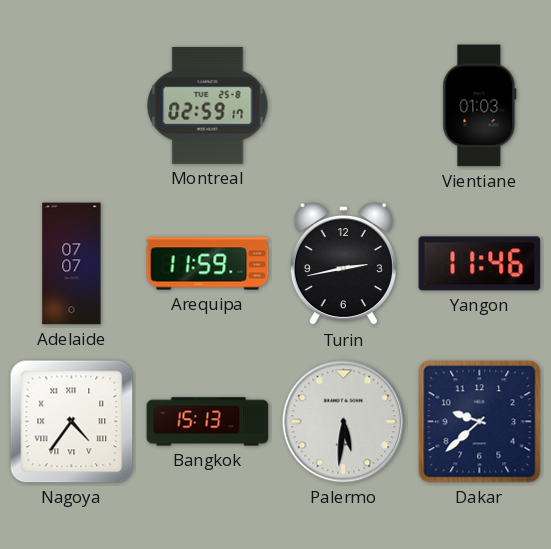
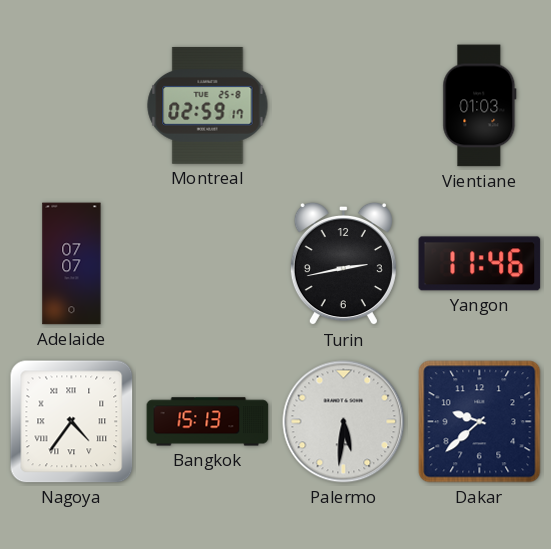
Arequipa: 11:59 -> none (208, 264)
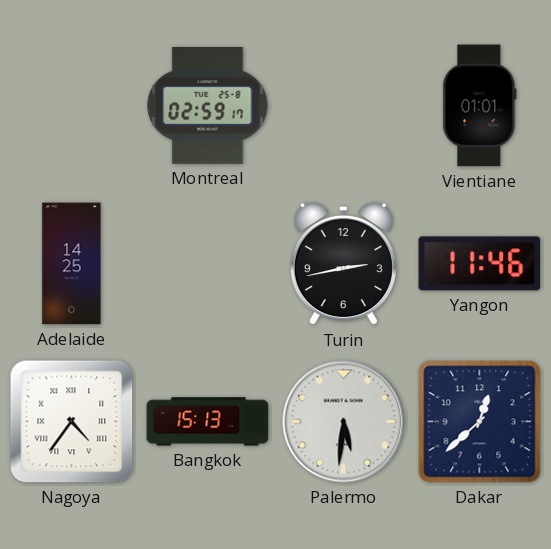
Vientiane: 01:03 -> 01:01 (480, 106)
Adelaide: 07:07 -> 14:25 (72, 264)
Dakar: 9:38 -> 12:38 (480, 422)
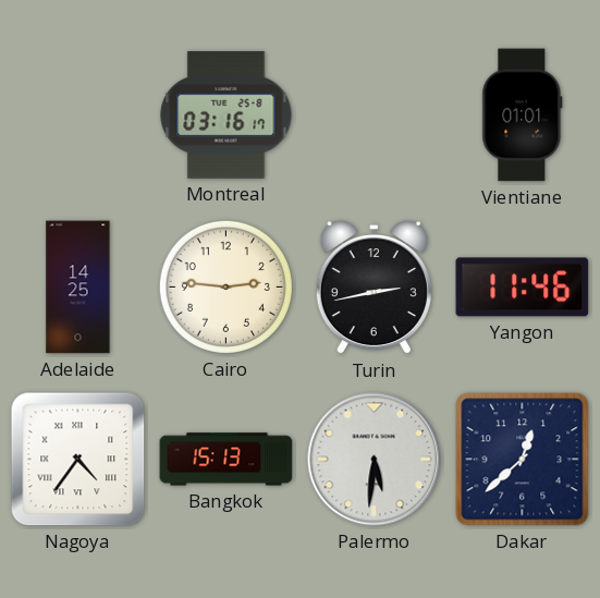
Montreal: 02:59 -> 03:16 (226, 114)
Cairo: none -> 2:46 (225, 286)
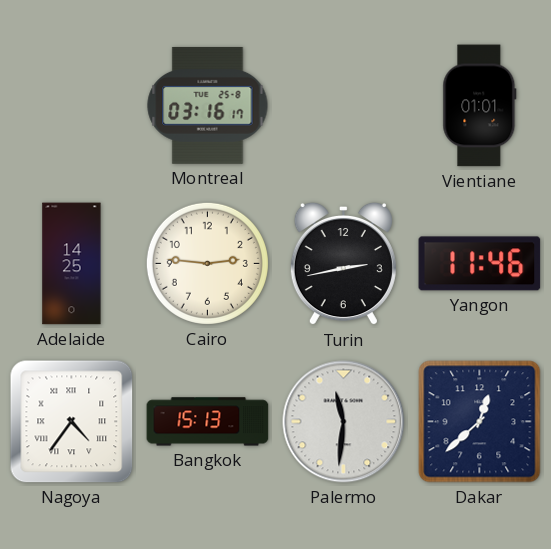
Palermo: 5:31 -> 11:31 (344, 422)
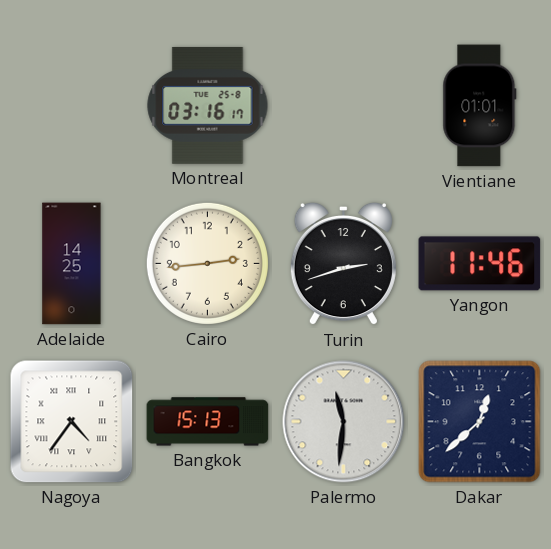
Cairo: 2:46 -> 2:44 (207, 263)
Turin: 2:43 -> 2:42 (343, 264)
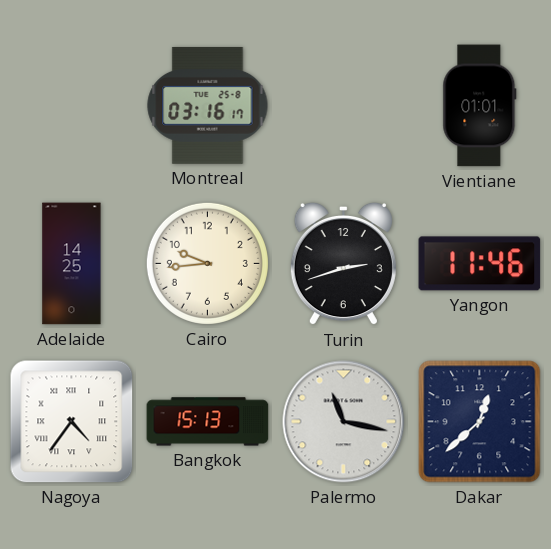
Cairo: 2:44 -> 9:44 (207, 263)
Palermo: 11:31 -> 11:17 (344, 422)
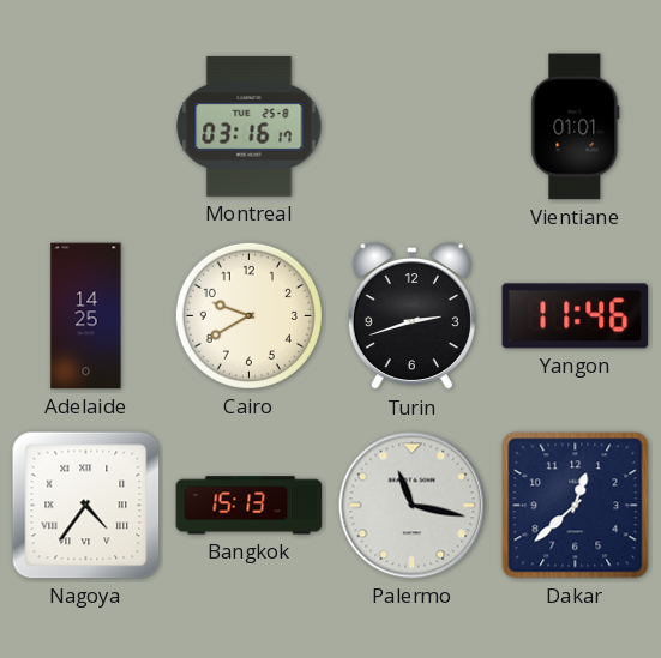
Cairo: 9:44 -> 9:40 (248, 315)
